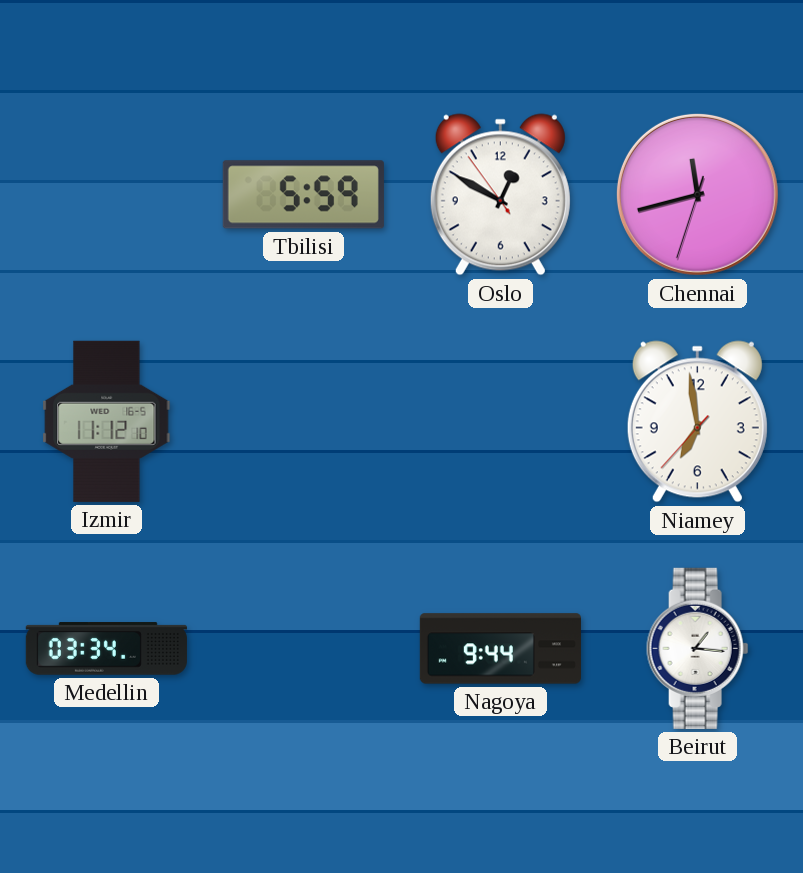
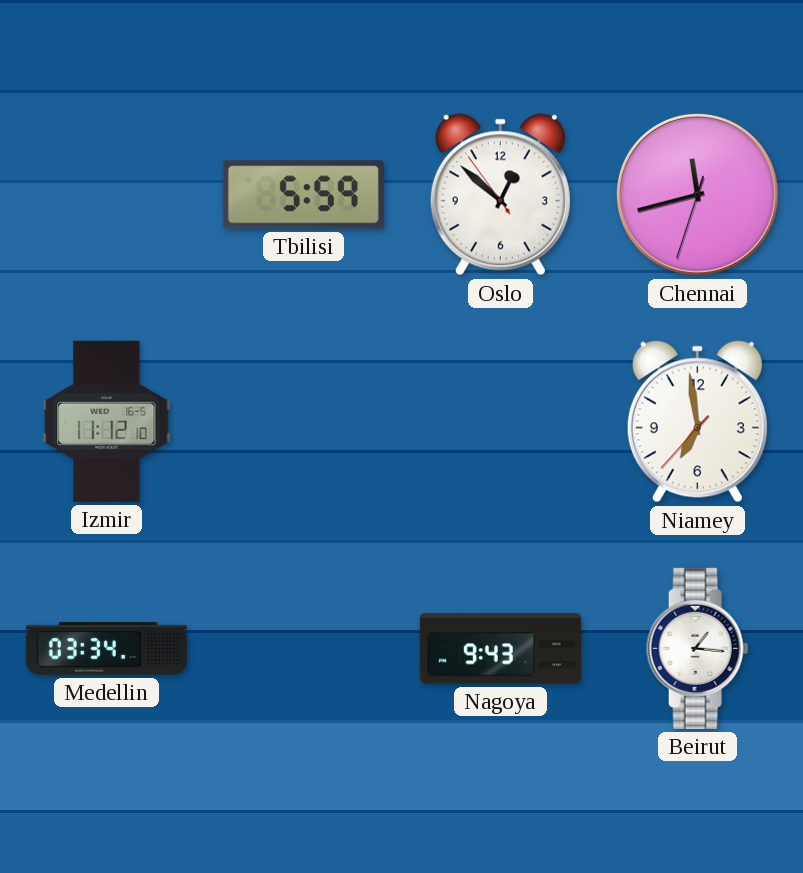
Oslo: 12:49 -> 12:51 (500, 195)
Nagoya: 9:44 -> 9:43 (500, 649)
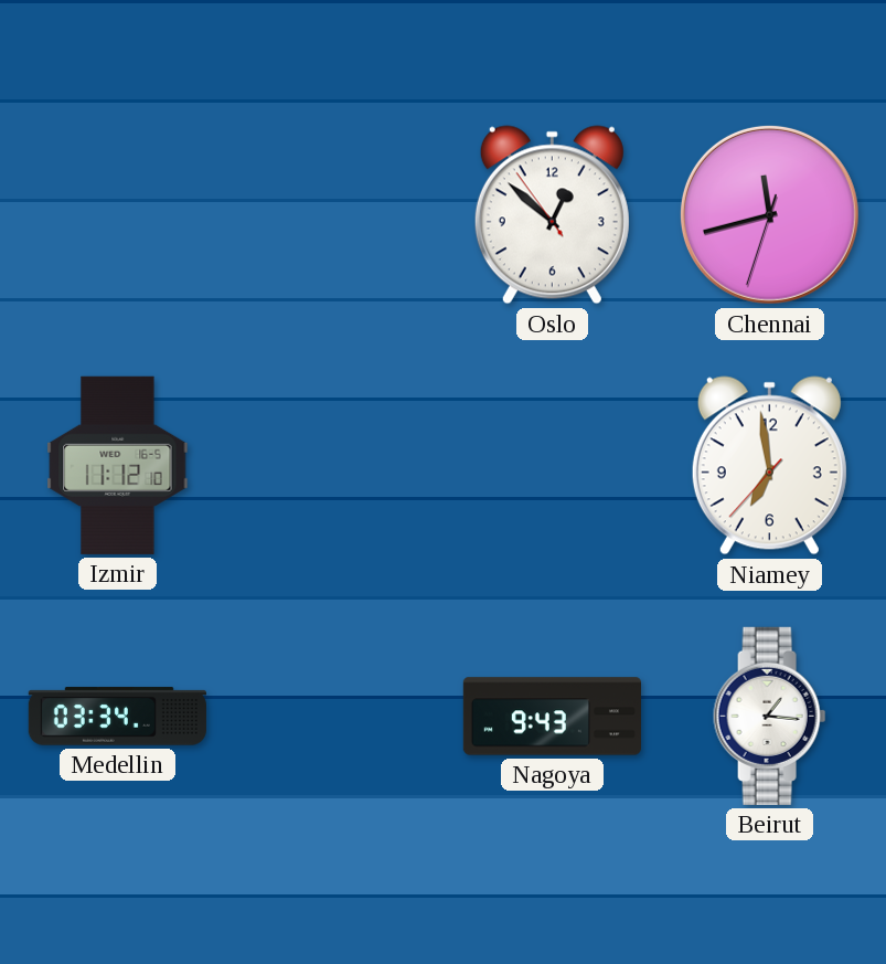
Tbilisi: 5:59 -> none (303, 195)
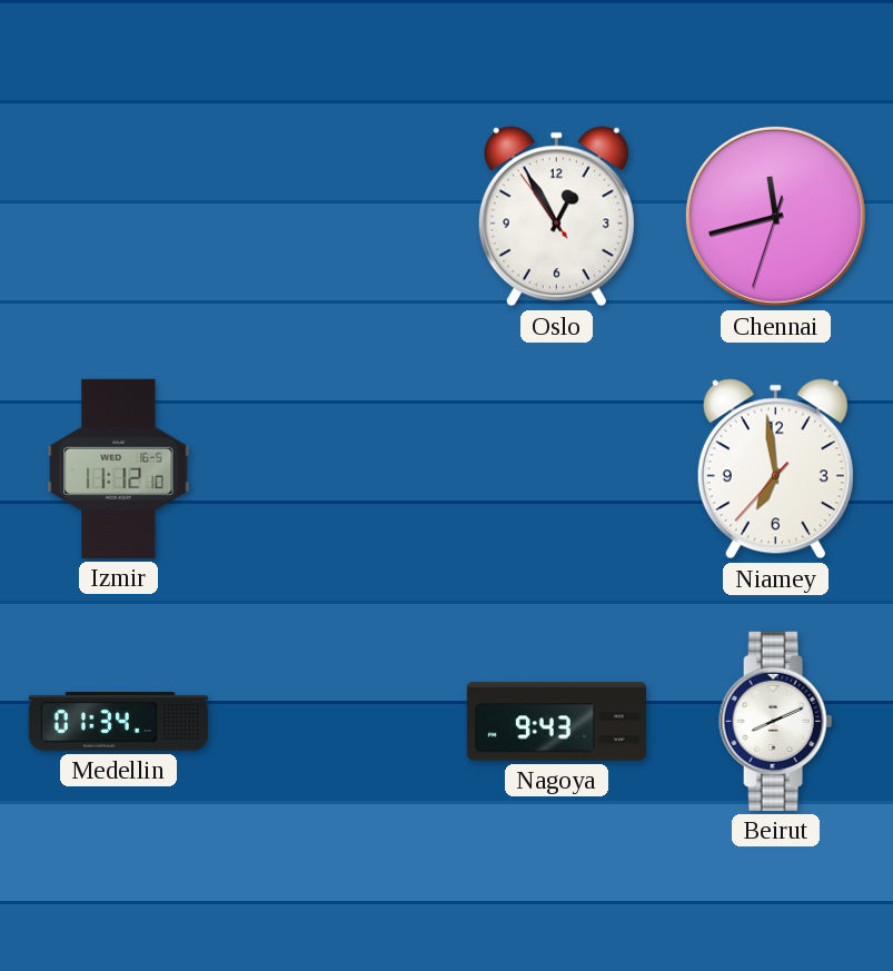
Oslo: 12:51 -> 12:54 (556, 217)
Medellin: 03:34 -> 01:34 (118, 722)
Beirut: 1:16 -> 8:11 (776, 721)
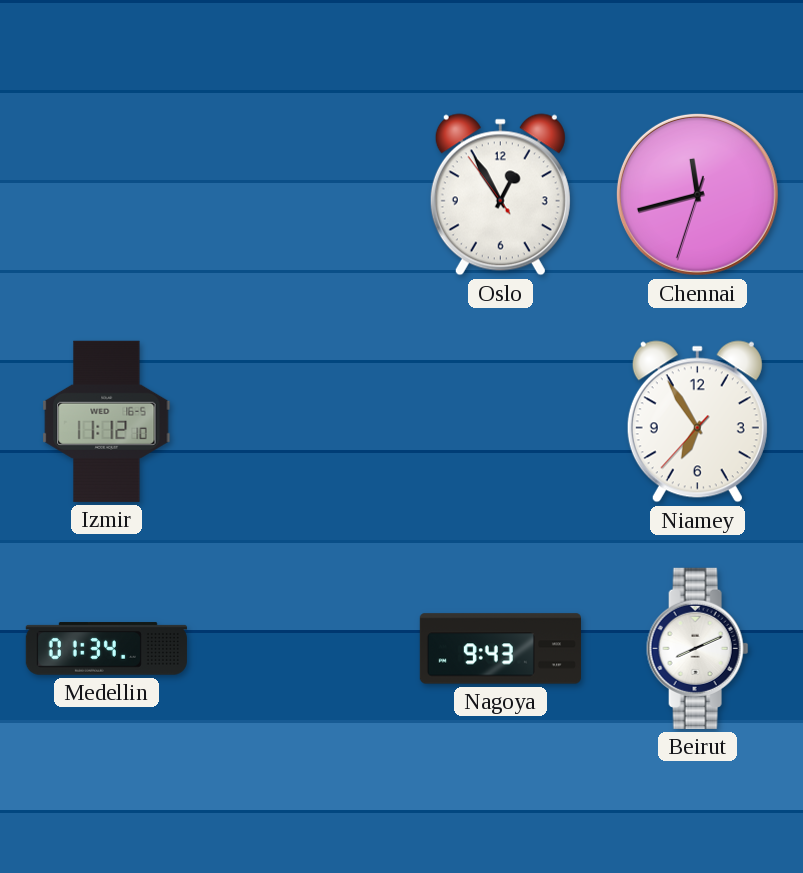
Niamey: 6:58 -> 6:54 (697, 422)
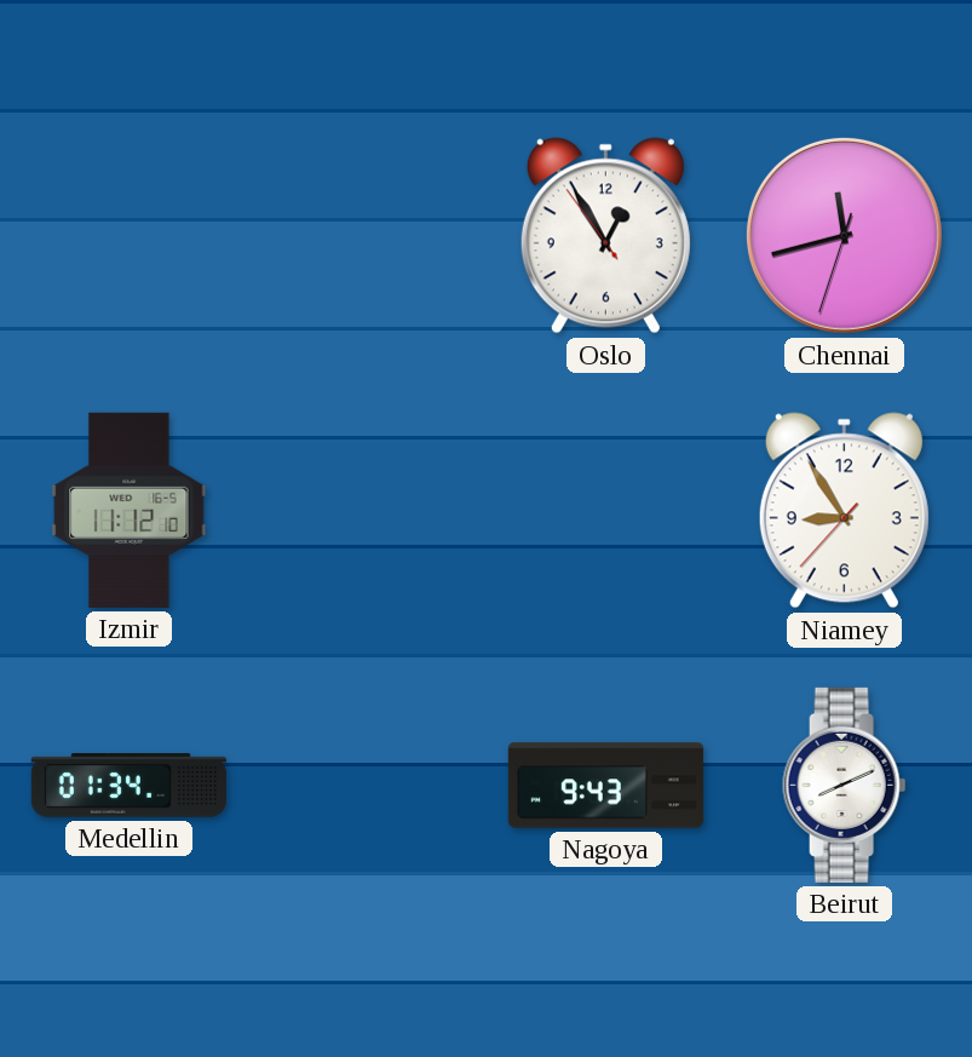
Niamey: 6:54 -> 8:54 (844, 511)
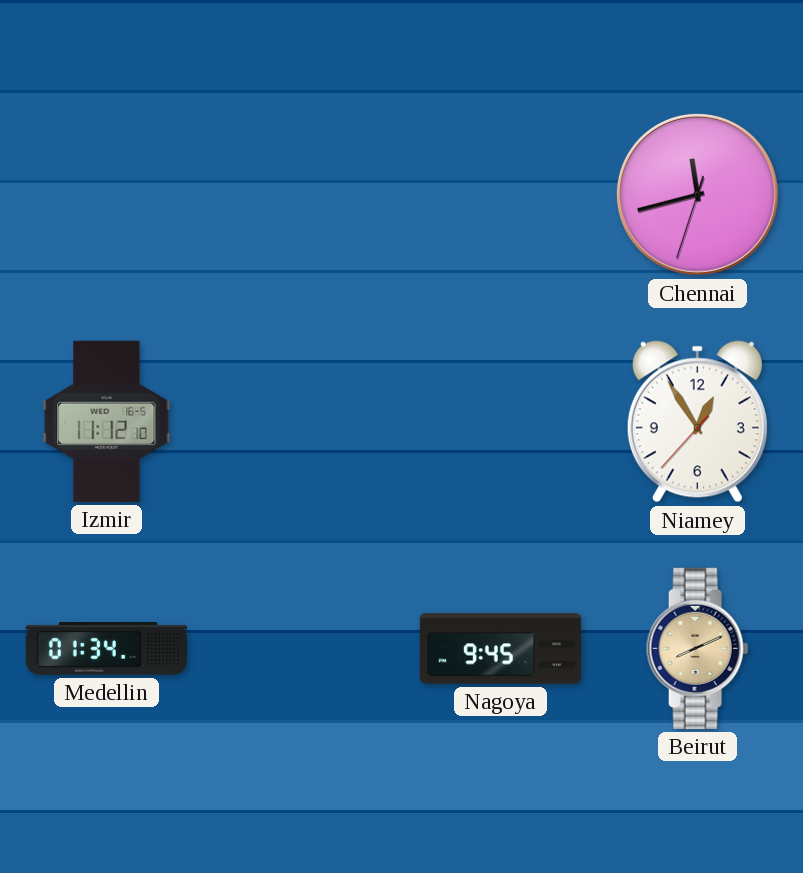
Oslo: 12:54 -> none (605, 236)
Niamey: 8:54 -> 12:54 (697, 422)
Nagoya: 9:43 -> 9:45 (500, 649)
Beirut dial: white -> champagne (698, 648)
